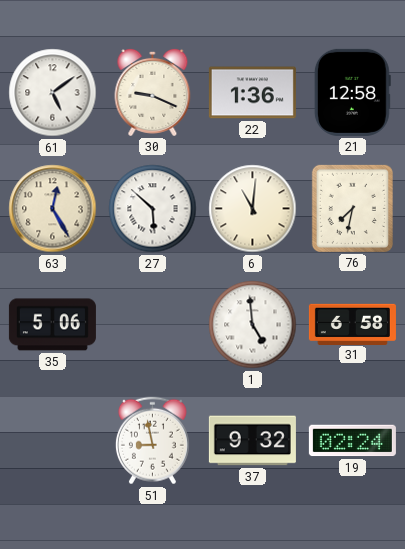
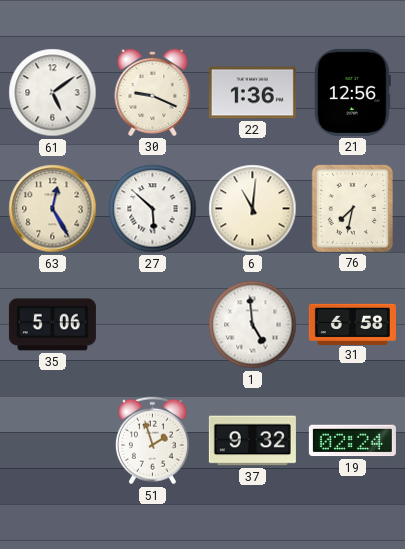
21: 12:58 -> 12:56 (352, 92)
51: 8:58 -> 1:57 (152, 441)
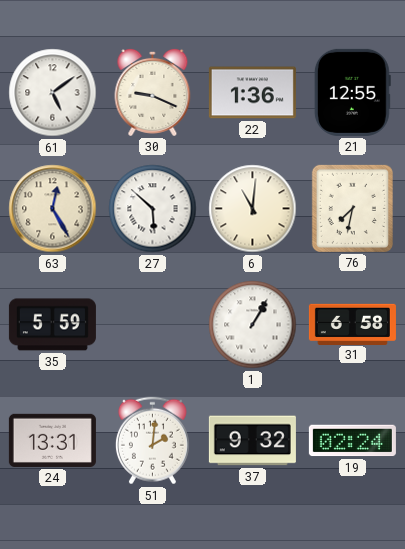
21: 12:56 -> 12:55 (352, 92)
35: 5:06 -> 5:59 (52, 325)
1: 4:59 -> 1:05 (253, 325)
24: none -> 13:31 (52, 440)
51: 1:57 -> 2:01 (152, 441)
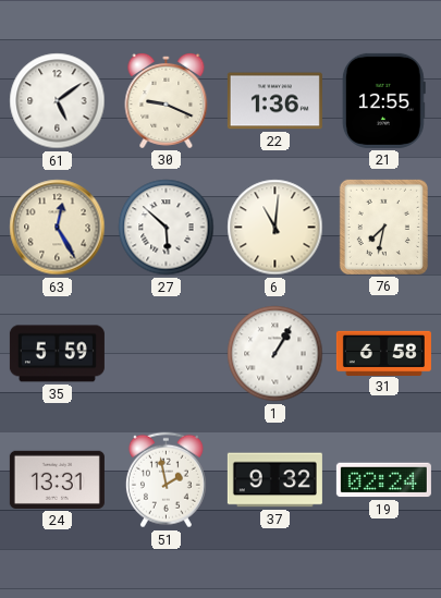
51: 2:01 -> 1:58 (166, 480)
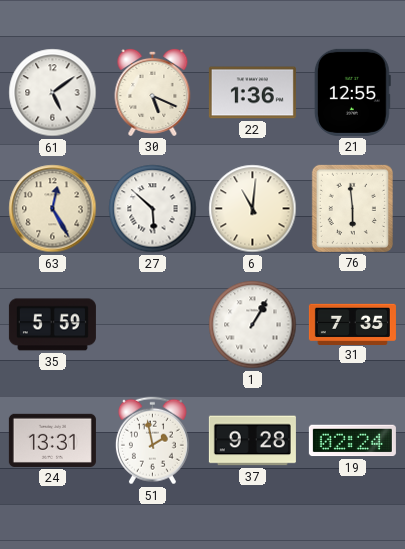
30: 9:19 -> 5:19 (153, 92)
76: 7:32 -> 5:59 (352, 208)
31: 6:58 -> 7:35 (352, 324)
37: 9:32 -> 9:28 (252, 441)
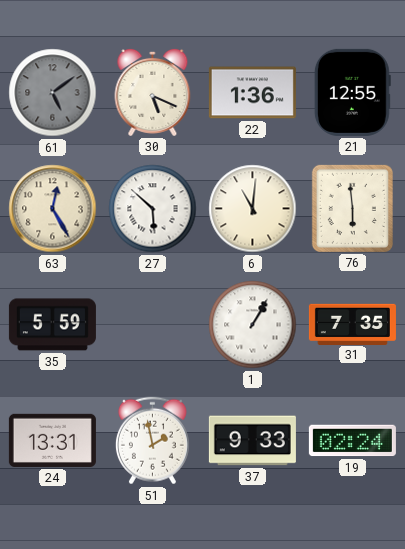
61 dial: white -> grey (53, 93)
37: 9:28 -> 9:33 (252, 441)
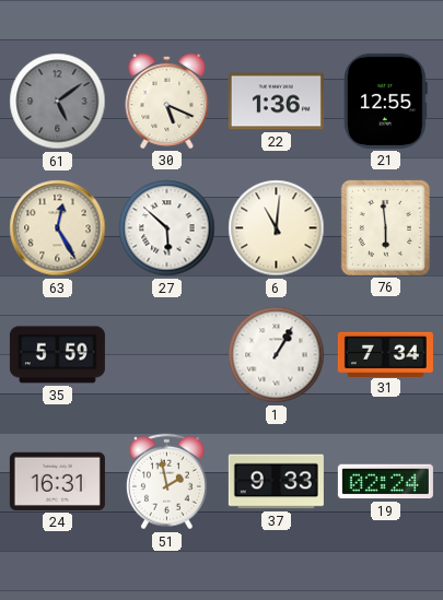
31: 7:35 -> 7:34 (385, 354)
24: 13:31 -> 16:31 (57, 481)
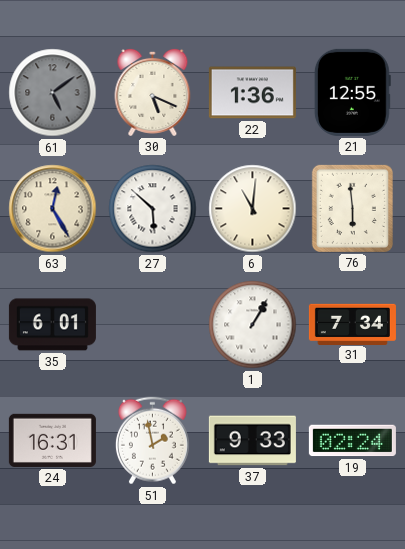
35: 5:59 -> 6:01 (52, 325)
